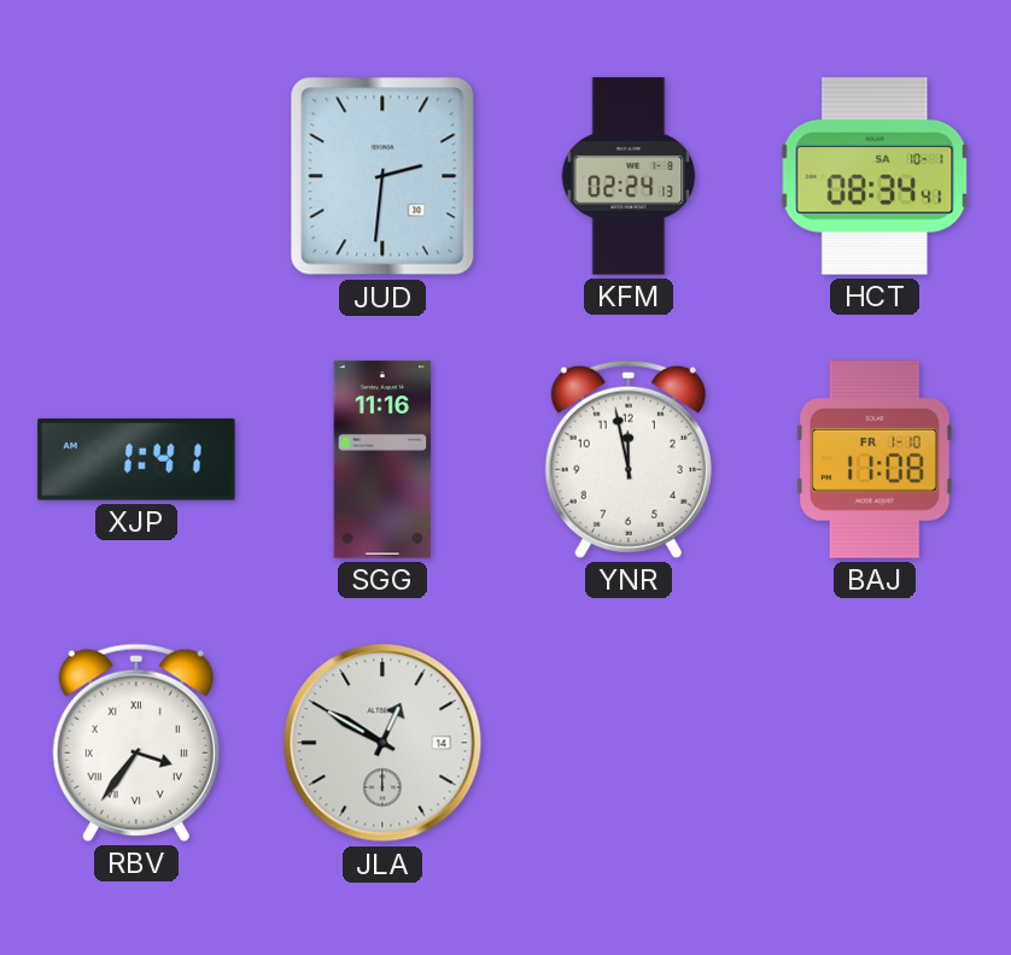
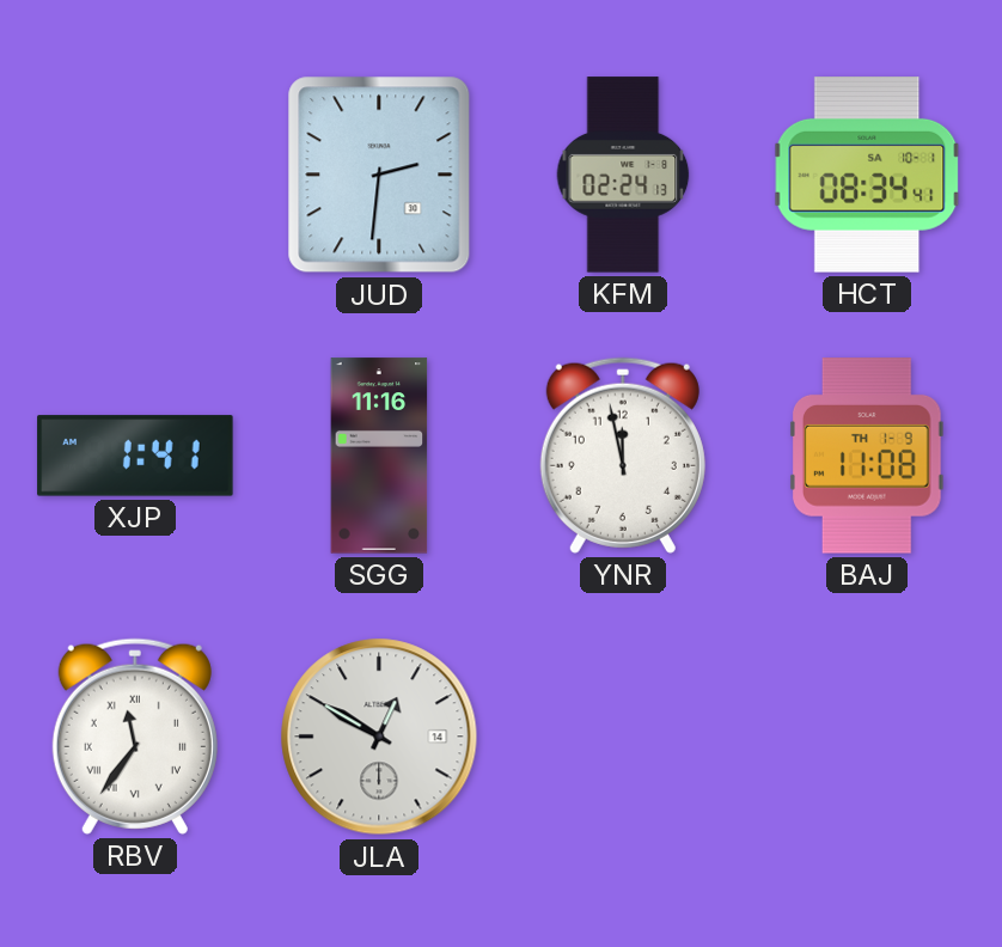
BAJ date: FR 1-10 -> TH 1-9 (867, 456)
RBV: 3:36 -> 11:36 (135, 737)
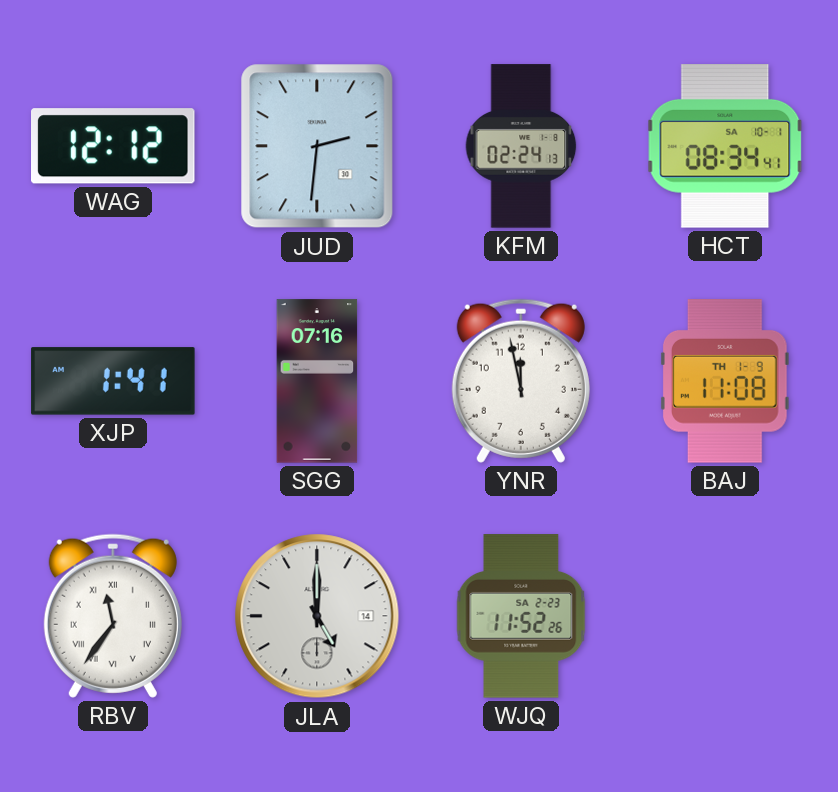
WAG: none -> 12:12 (114, 146)
SGG: 11:16 -> 07:16 (317, 381)
JLA: 12:50 -> 5:00 (317, 616)
WJQ: none -> 11:52 (521, 616)
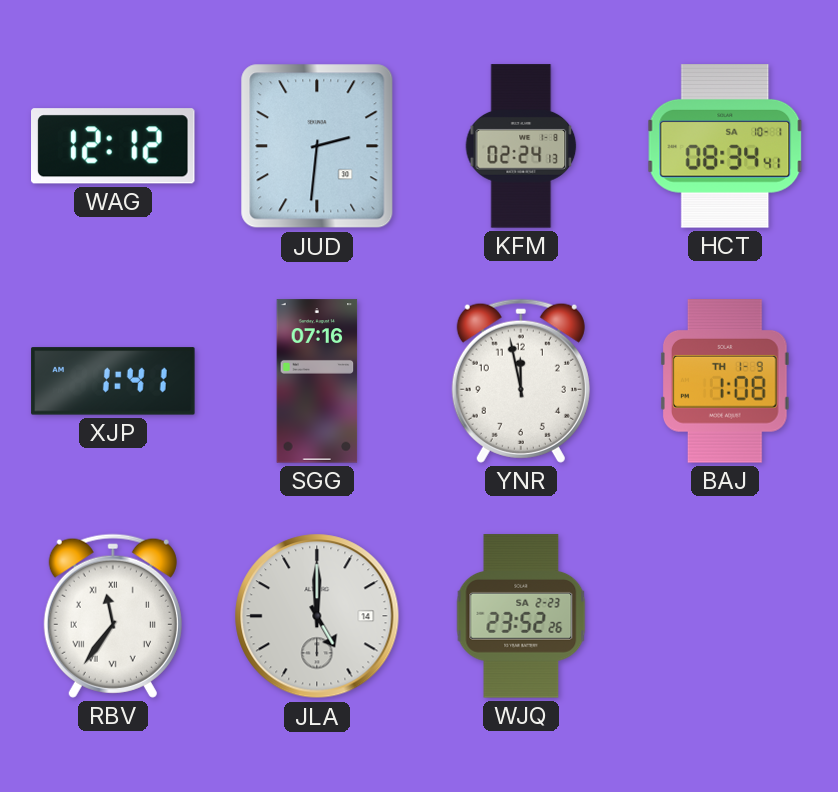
BAJ: 11:08 -> 1:08 (725, 381)
WJQ: 11:52 -> 23:52 (521, 616)
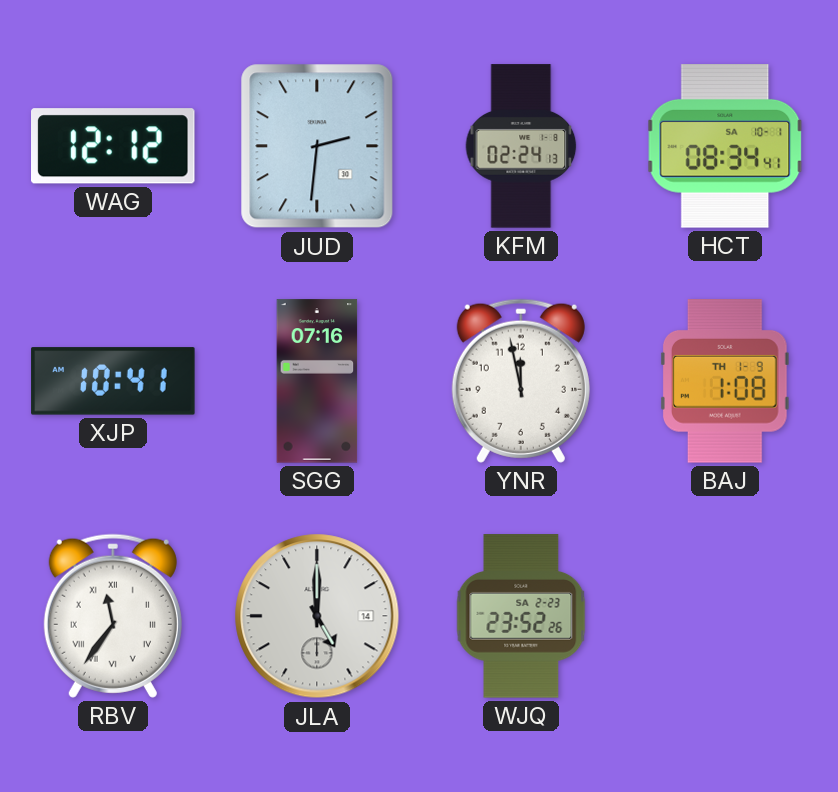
XJP: 1:41 -> 10:41 (113, 381)
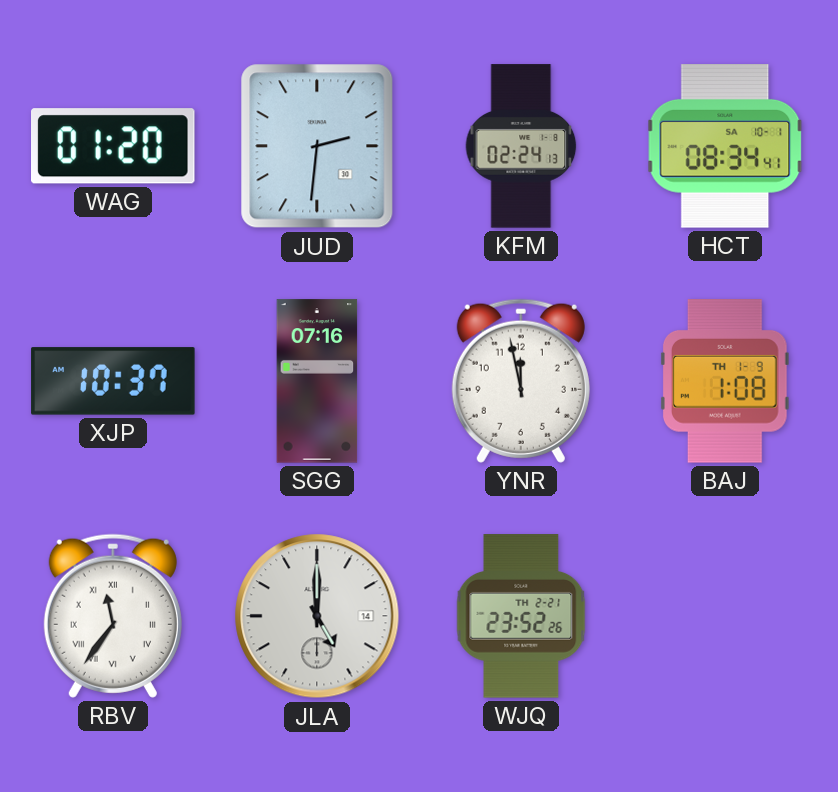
WAG: 12:12 -> 01:20 (114, 146)
XJP: 10:41 -> 10:37 (113, 381)
WJQ date: SA 2-23 -> TH 2-21 (521, 616)
